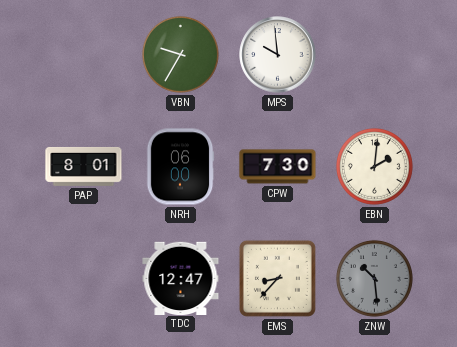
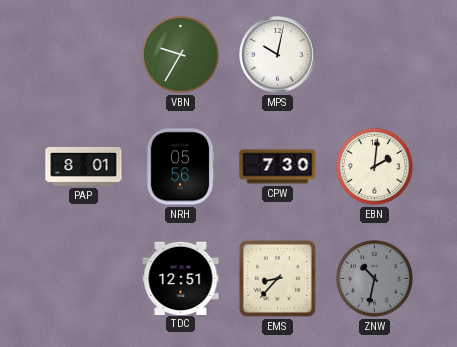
MPS: 9:59 -> 10:02 (278, 55)
NRH: 06:00 -> 05:56 (180, 167)
TDC: 12:47 -> 12:51 (181, 278)
ZNW: 10:29 -> 10:32 (374, 278)
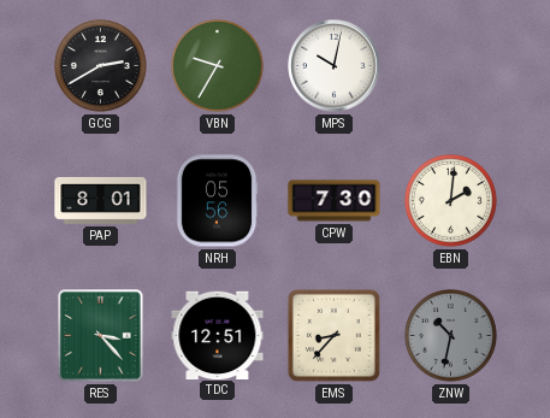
GCG: none -> 2:40 (100, 65)
RES: none -> 3:23 (101, 336)
